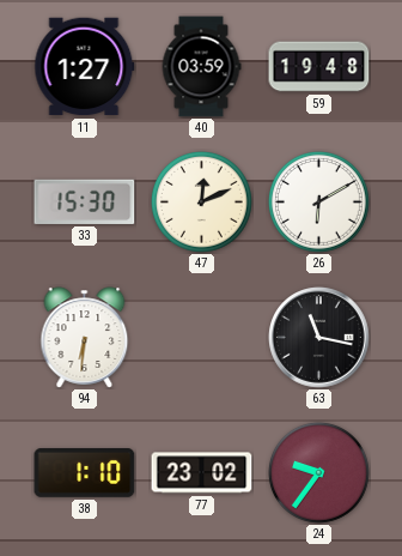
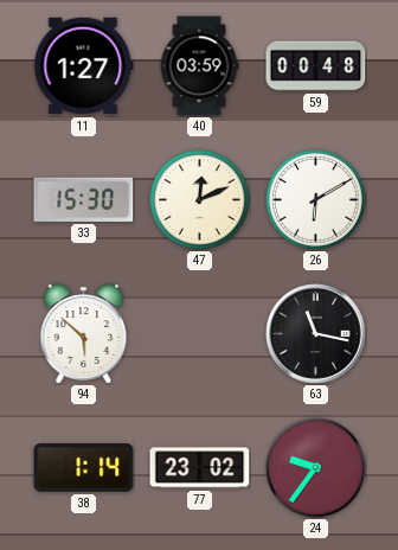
59: 19:48 -> 00:48 (316, 66)
94: 6:31 -> 5:52 (84, 334)
38: 1:10 -> 1:14 (84, 468)
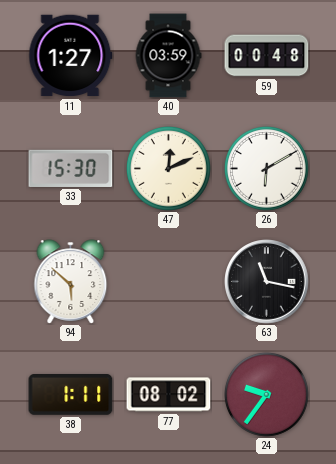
38: 1:14 -> 1:11 (71, 395)
77: 23:02 -> 08:02 (169, 395)
